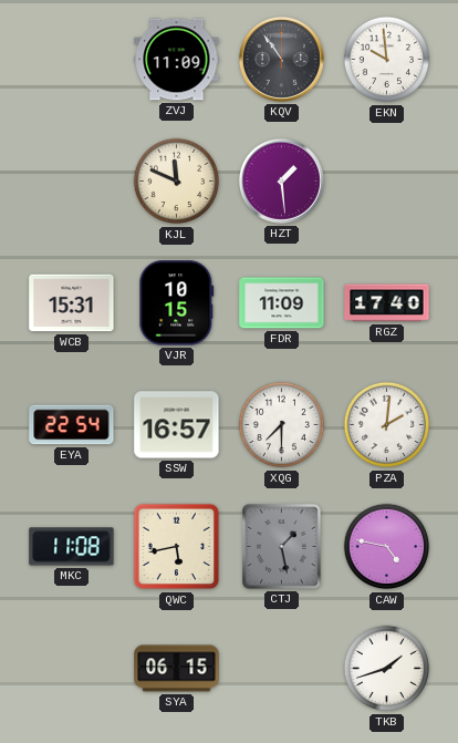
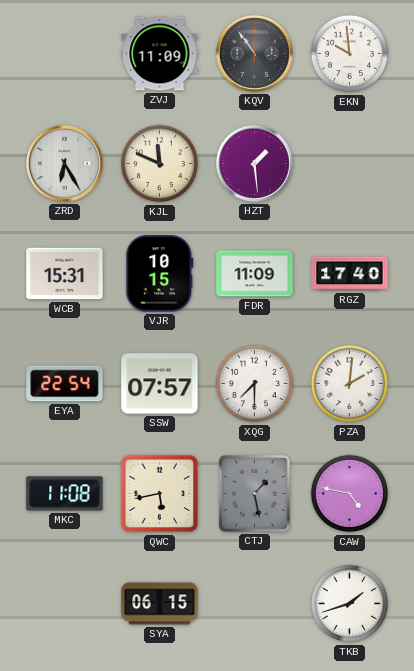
ZRD: none -> 6:25 (64, 163)
SSW: 16:57 -> 07:57 (160, 384)
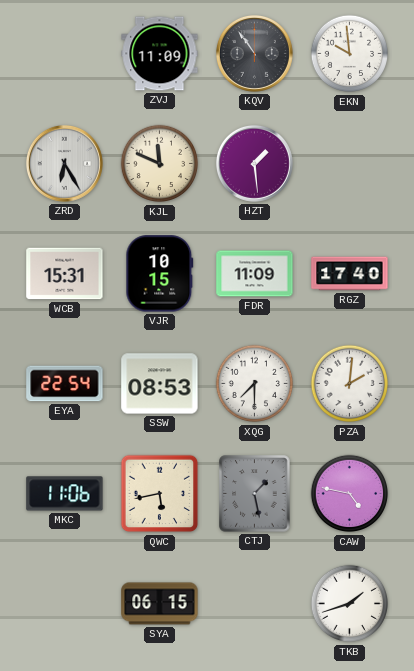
SSW: 07:57 -> 08:53 (160, 384)
MKC: 11:08 -> 11:06 (65, 494)
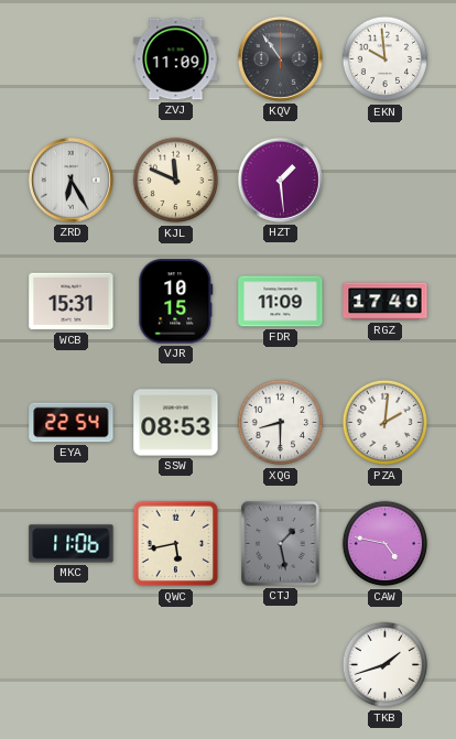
XQG: 7:30 -> 8:30 (281, 423)
SYA: 06:15 -> none (160, 604)
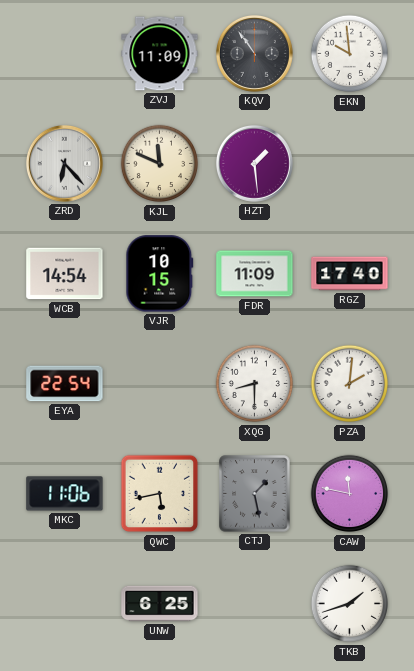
ZRD: 6:25 -> 6:23 (64, 163)
WCB: 15:31 -> 14:54 (65, 274)
SSW: 08:53 -> none (176, 423)
CAW: 4:47 -> 11:47 (350, 494)
UNW: none -> 6:25 (160, 604)
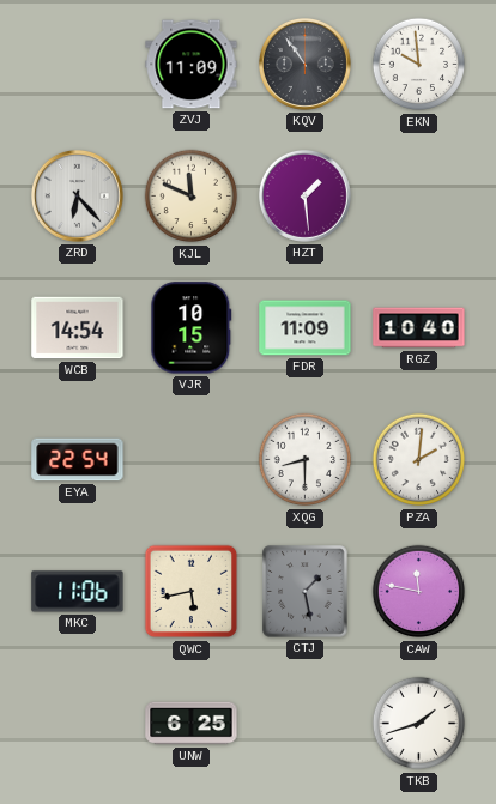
RGZ: 17:40 -> 10:40 (419, 328)
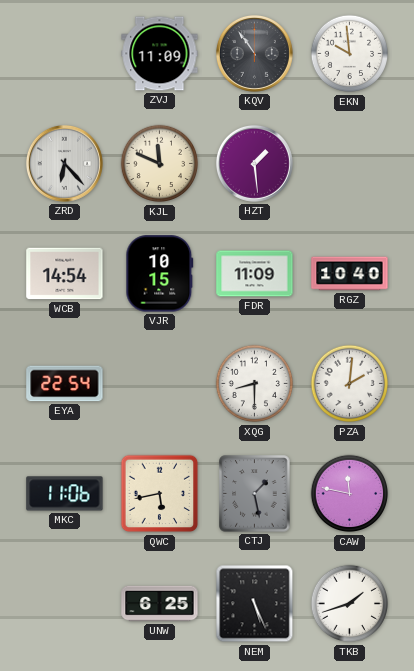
NEM: none -> 5:26 (255, 604)
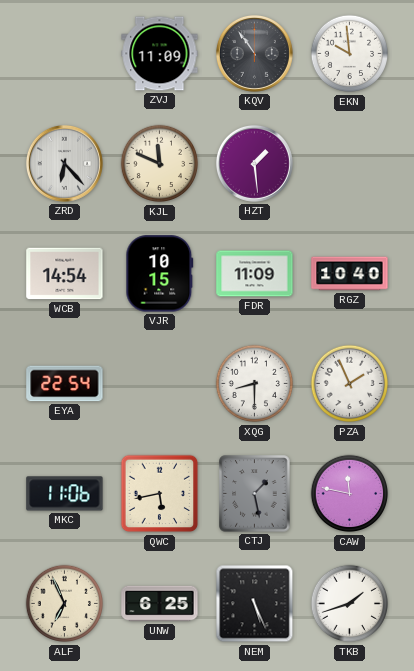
PZA: 2:01 -> 1:56 (350, 384)
ALF: none -> 6:56 (65, 604)
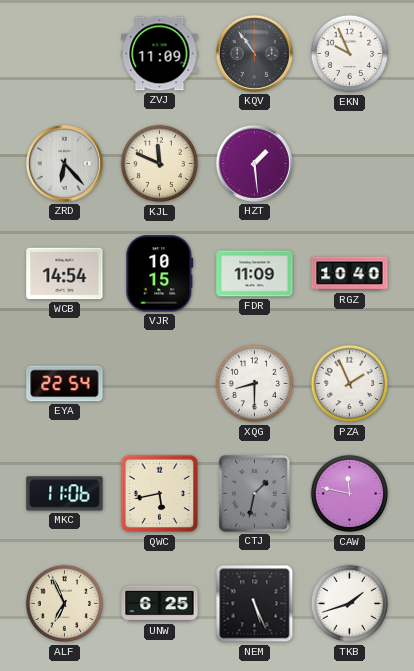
EKN: 9:59 -> 9:56 (350, 54)
CTJ: 1:28 -> 1:32 (255, 494)
